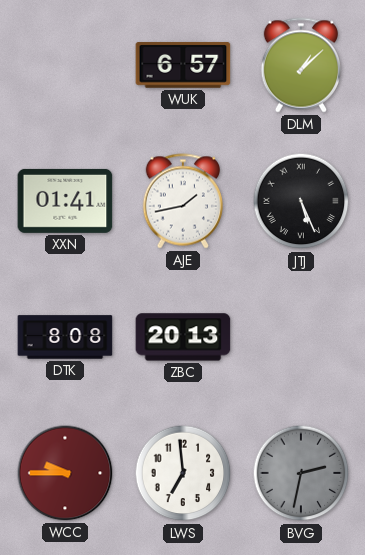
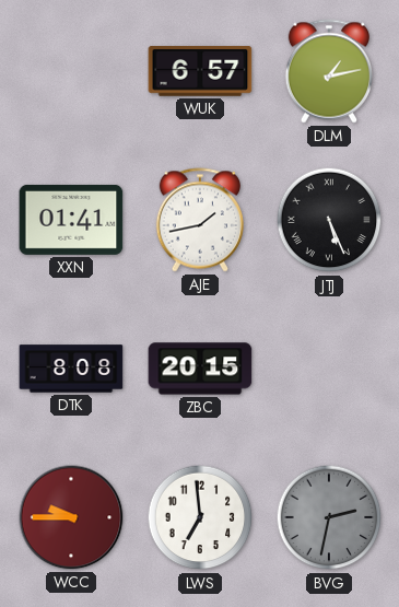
DLM: 1:08 -> 1:13 (328, 71)
ZBC: 20:13 -> 20:15 (200, 369)
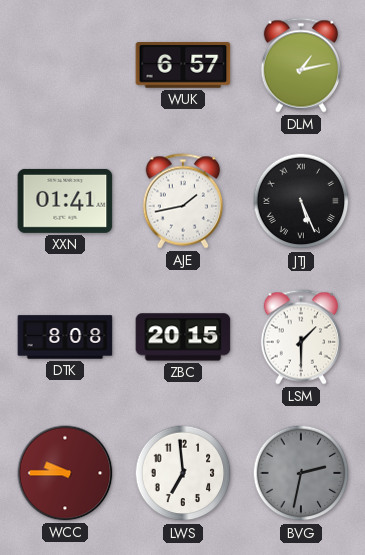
LSM: none -> 1:30 (300, 337)
